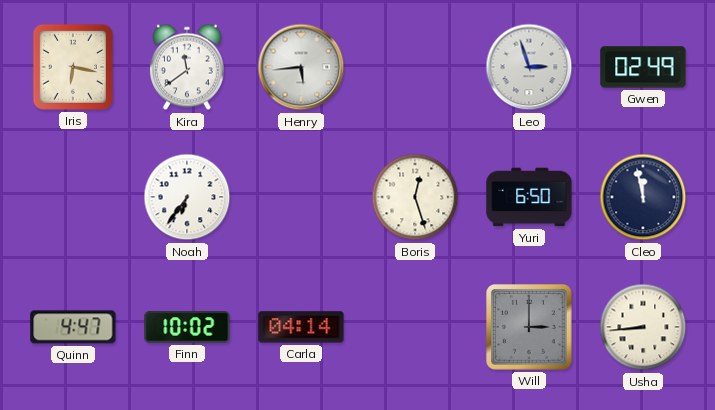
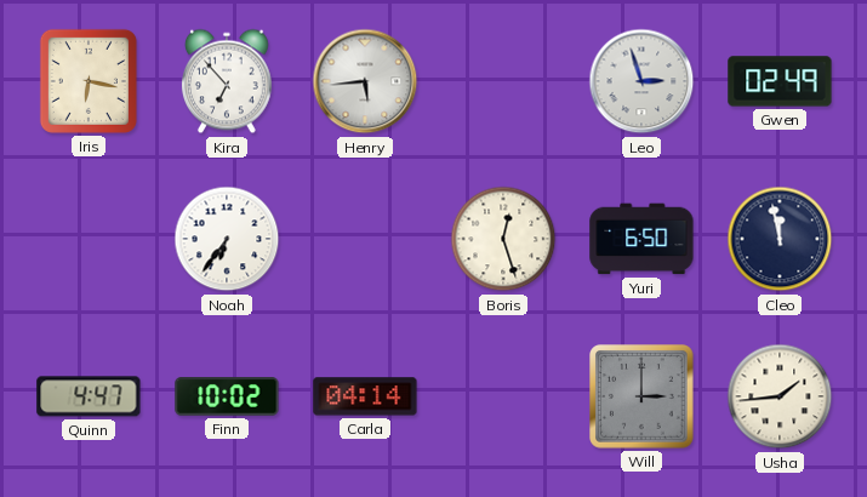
Kira: 11:39 -> 6:53 (227, 81)
Usha: 8:44 -> 1:44 (780, 396)
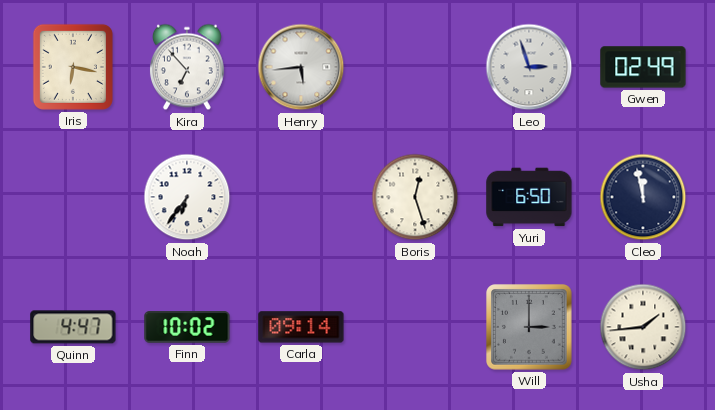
Carla: 04:14 -> 09:14 (301, 327)
